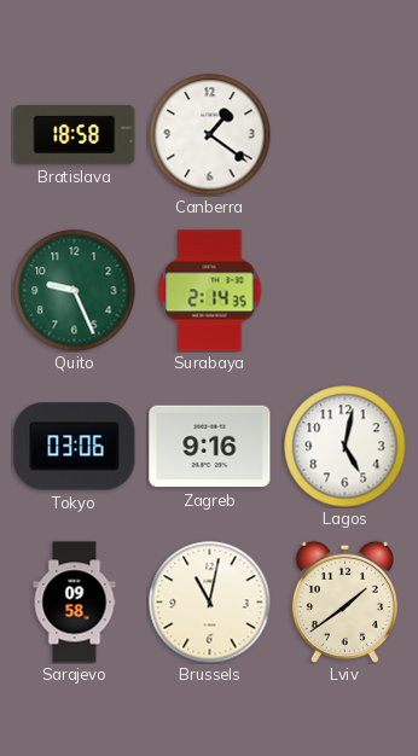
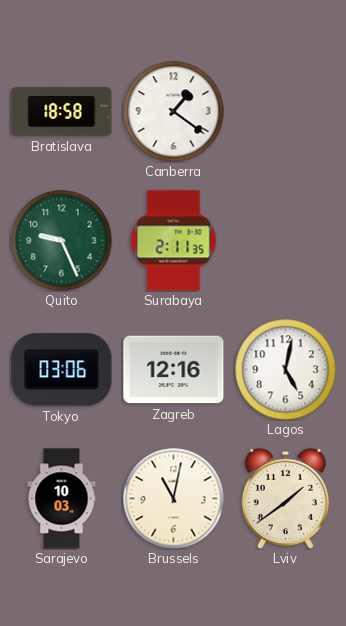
Surabaya: 2:14 -> 2:11 (174, 241)
Zagreb: 9:16 -> 12:16 (174, 370)
Sarajevo: 09:58 -> 10:03 (62, 499)
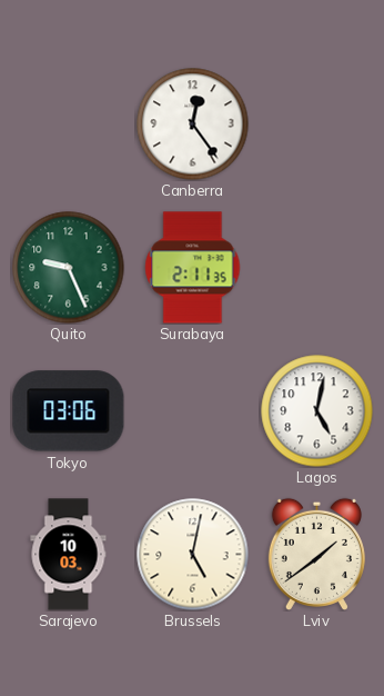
Bratislava: 18:58 -> none (62, 112)
Canberra: 1:21 -> 12:24 (193, 125)
Zagreb: 12:16 -> none (174, 370)
Brussels: 11:02 -> 5:02 (193, 555)
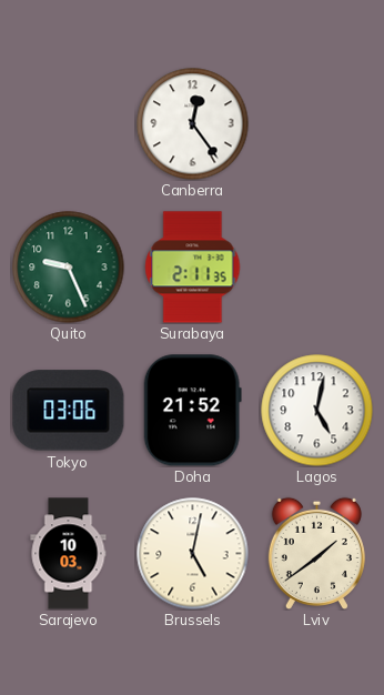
Doha: none -> 21:52 (192, 411)
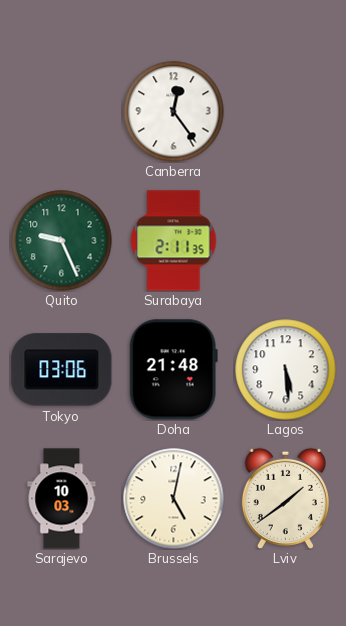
Doha: 21:52 -> 21:48 (173, 370)
Lagos: 5:02 -> 5:29 (286, 370)
